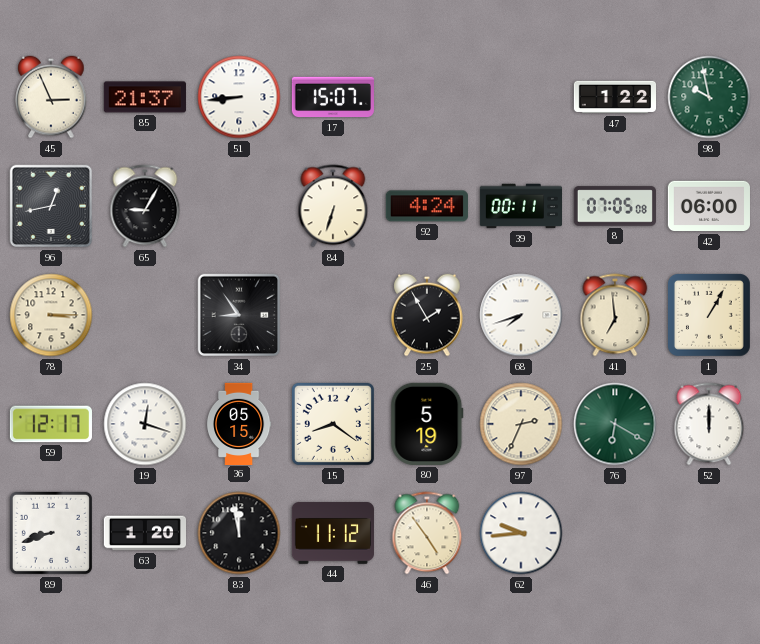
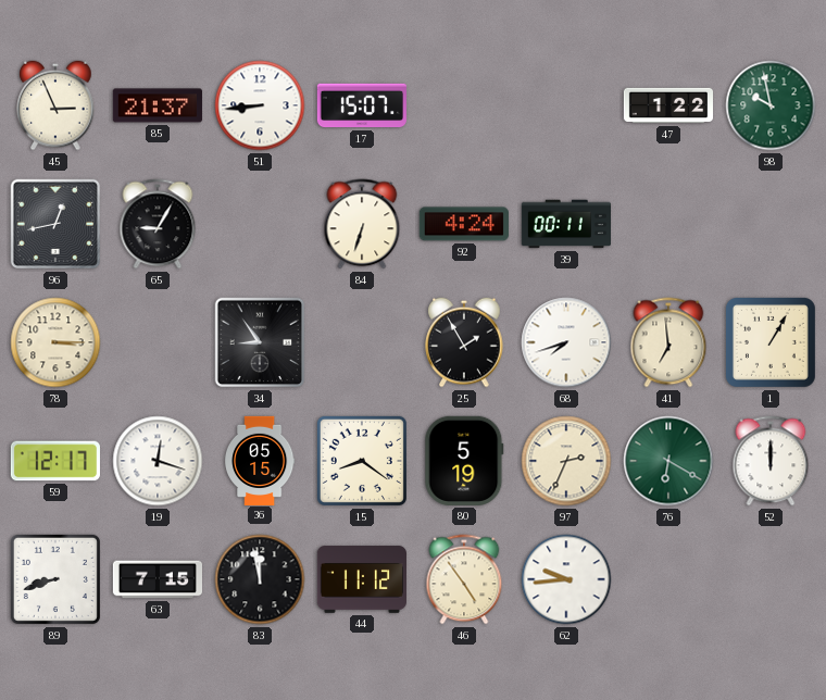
8: 07:05 -> none (615, 206)
42: 06:00 -> none (709, 206)
63: 1:20 -> 7:15 (157, 579)
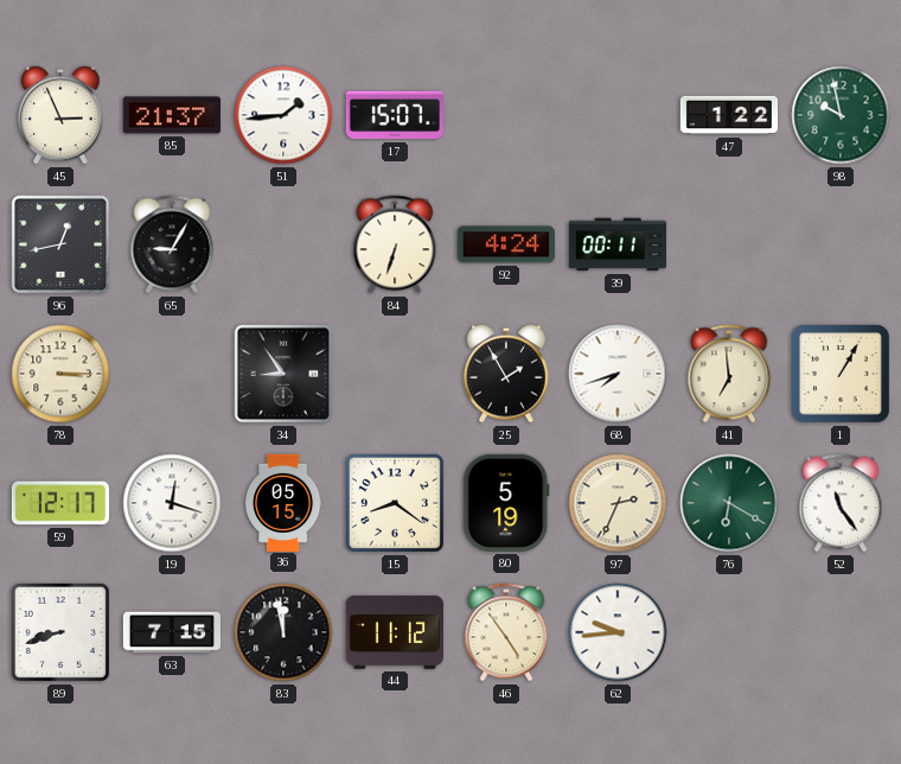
51: 8:44 -> 1:44 (283, 115)
52: 12:00 -> 11:24 (841, 503)
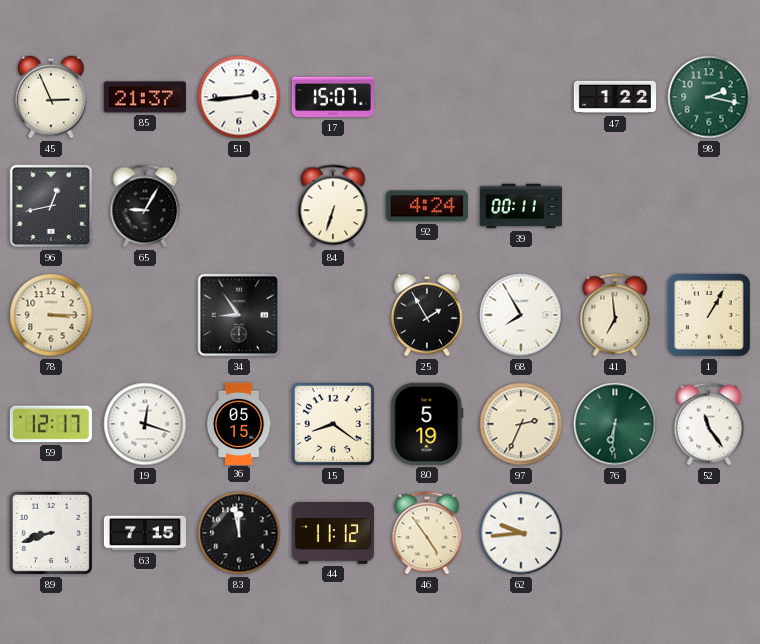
51: 1:44 -> 2:44 (239, 97)
98: 9:58 -> 2:17 (709, 97)
68: 7:42 -> 7:55 (521, 315)
76: 6:20 -> 6:31 (615, 424)
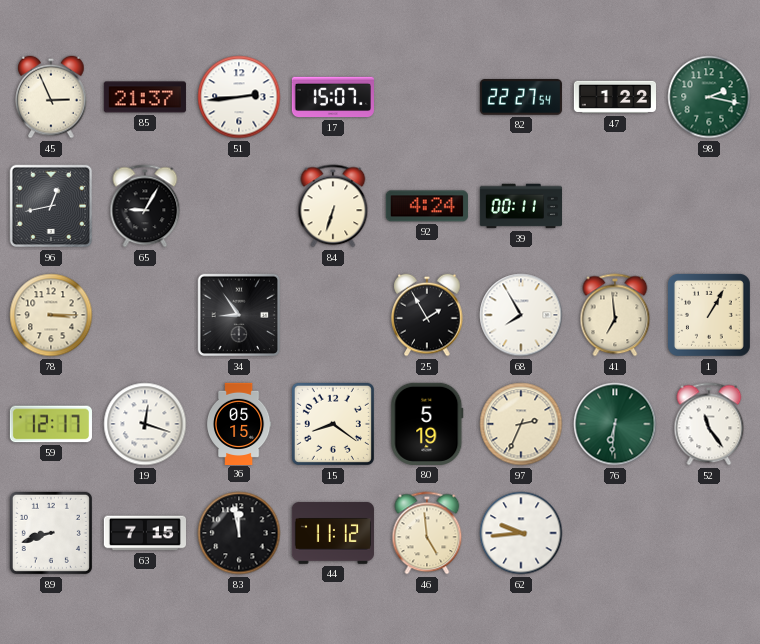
82: none -> 22:27 (521, 97)
46: 4:54 -> 4:59 (427, 533)
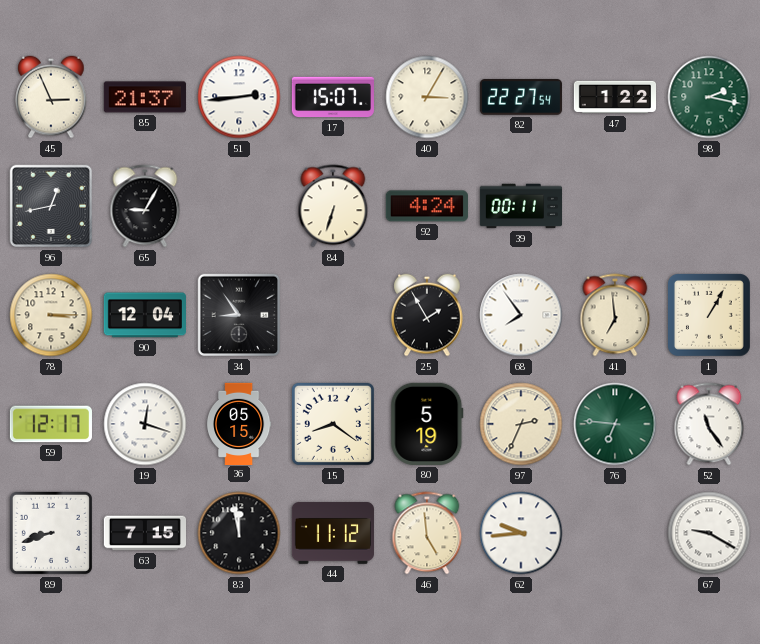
40: none -> 3:05 (427, 97)
90: none -> 12:04 (145, 315)
68: 7:55 -> 7:54 (521, 315)
76: 6:31 -> 6:46 (615, 424)
67: none -> 9:20 (709, 533)
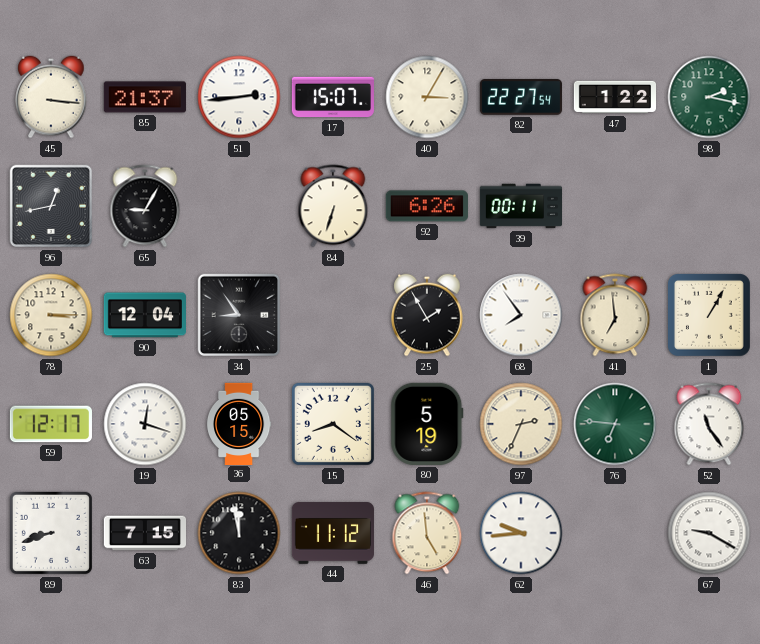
45: 2:56 -> 3:16 (51, 97)
92: 4:24 -> 6:26 (427, 206)
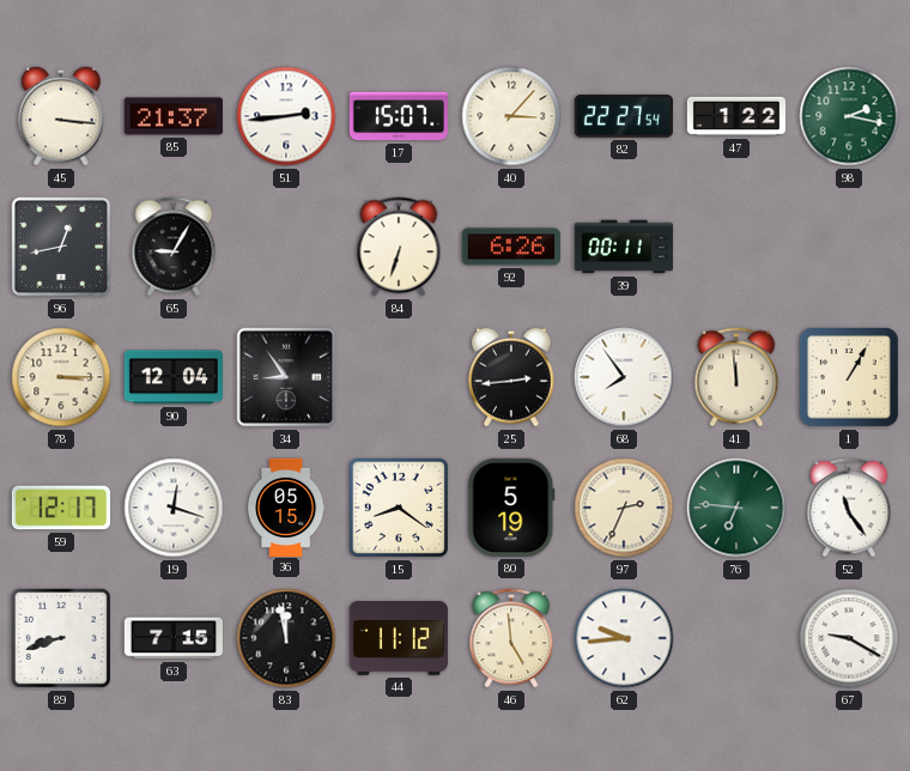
40: 3:05 -> 3:07 (511, 116)
25: 1:55 -> 2:44 (511, 377)
41: 6:59 -> 11:59 (736, 377)
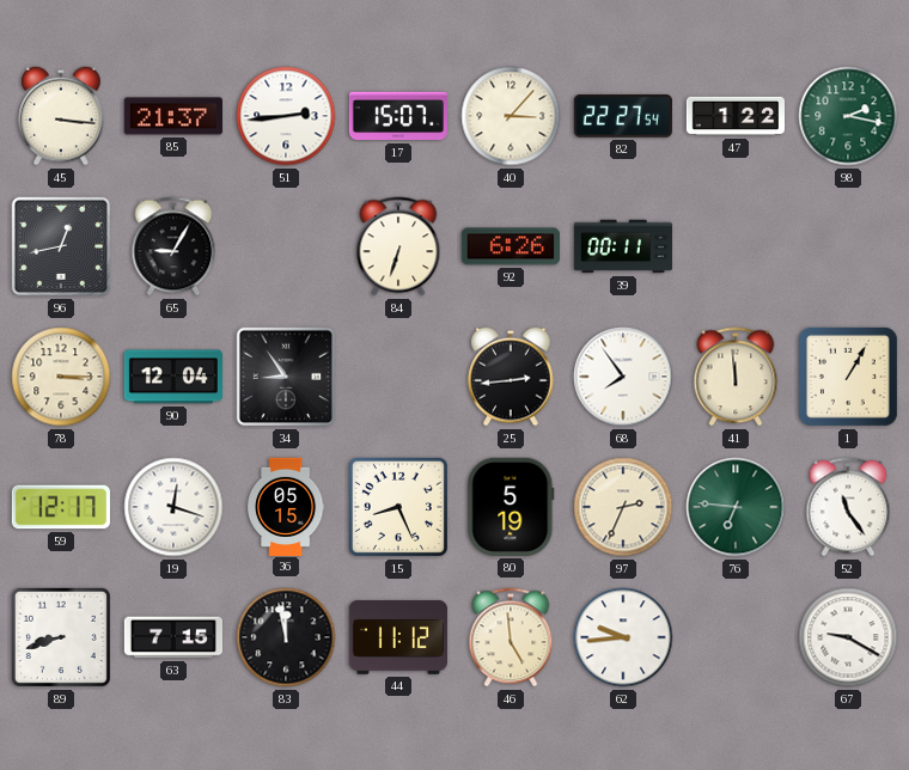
15: 8:21 -> 8:26 (398, 507)
